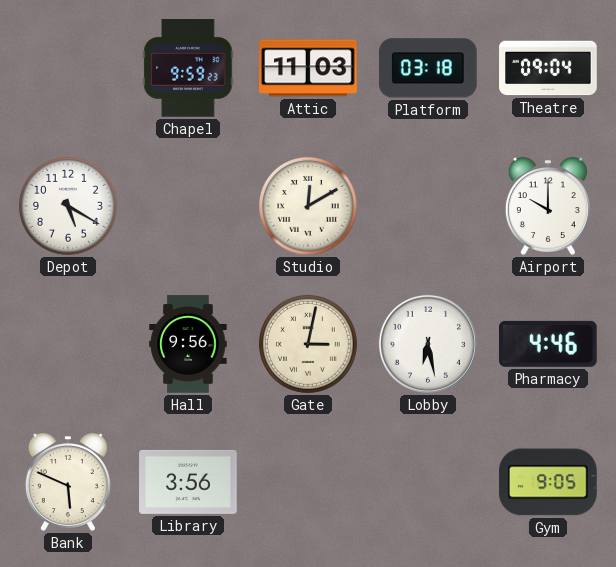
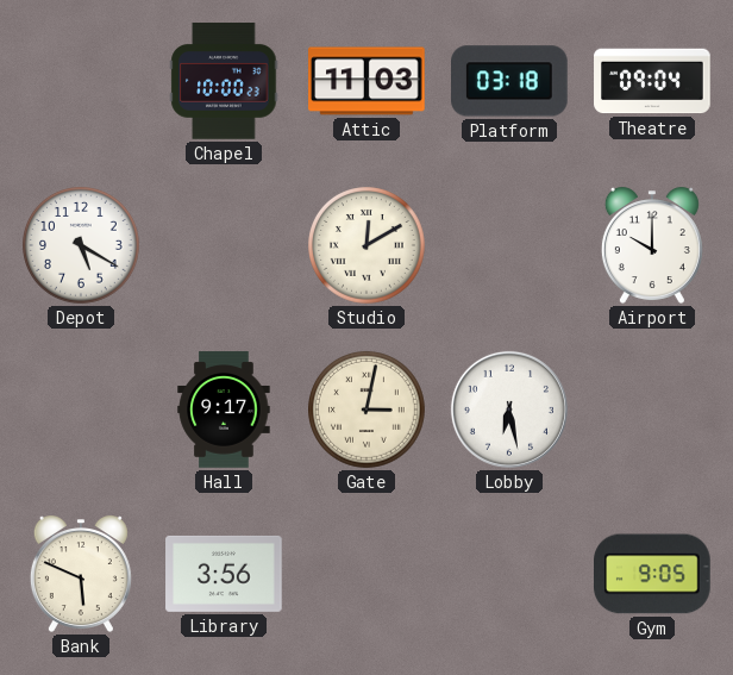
Chapel: 9:59 -> 10:00 (224, 81)
Hall: 9:56 -> 9:17 (224, 410)
Pharmacy: 4:46 -> none (548, 344)
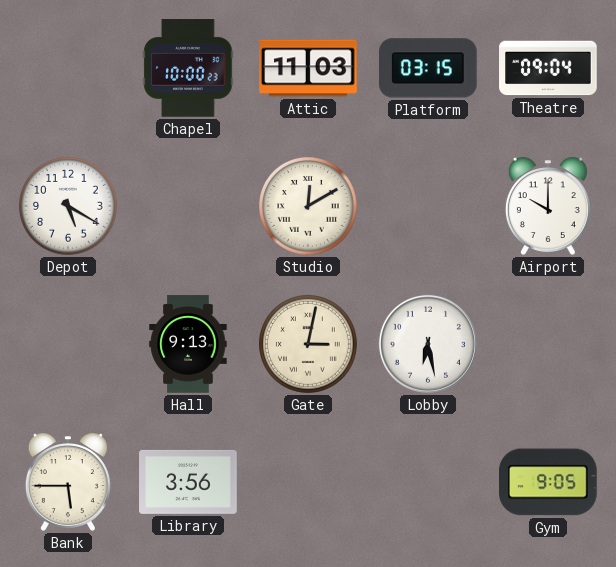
Platform: 03:18 -> 03:15 (429, 68)
Hall: 9:17 -> 9:13 (188, 344)
Bank: 5:49 -> 5:45 (68, 482)
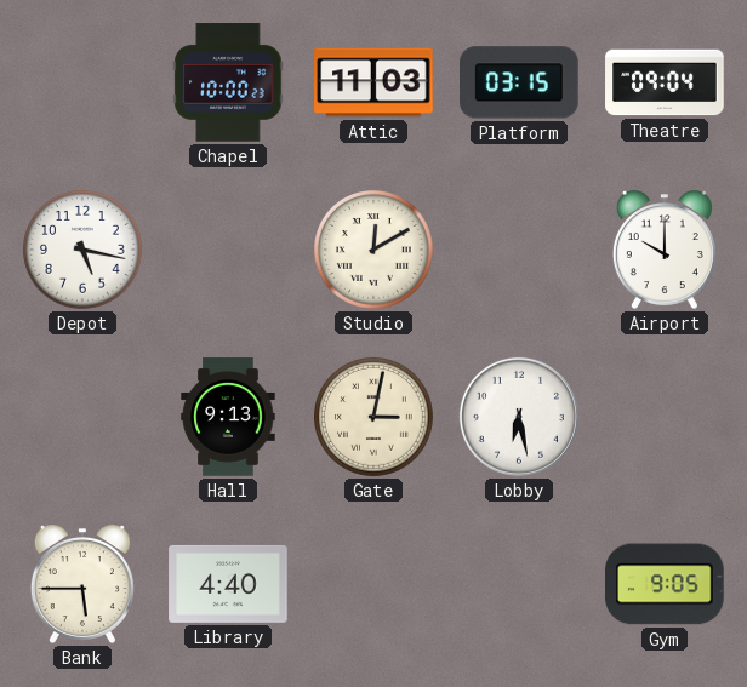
Depot: 5:20 -> 5:17 (84, 251)
Library: 3:56 -> 4:40 (228, 584)
